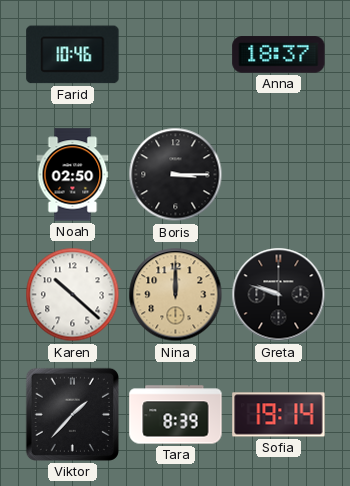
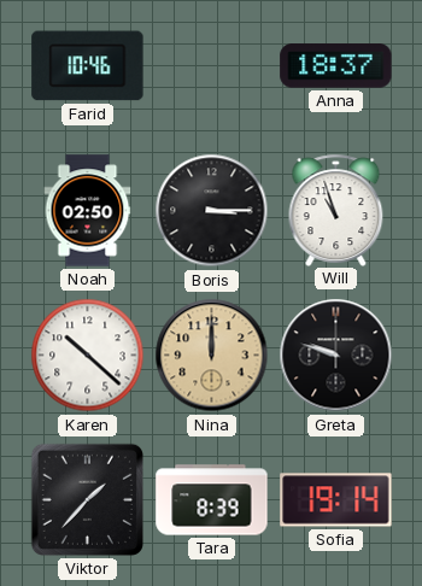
Will: none -> 10:57 (336, 210)
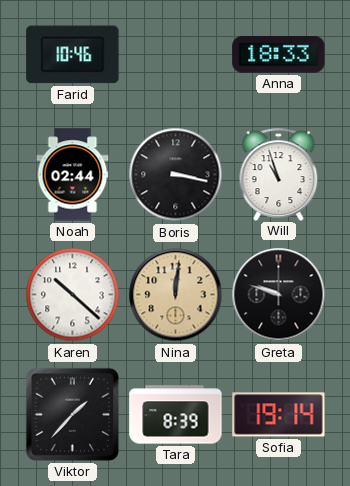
Anna: 18:37 -> 18:33 (279, 55)
Noah: 02:50 -> 02:44 (73, 175)
Boris: 3:15 -> 3:17 (176, 175)
Nina: 12:00 -> 12:01 (176, 295)
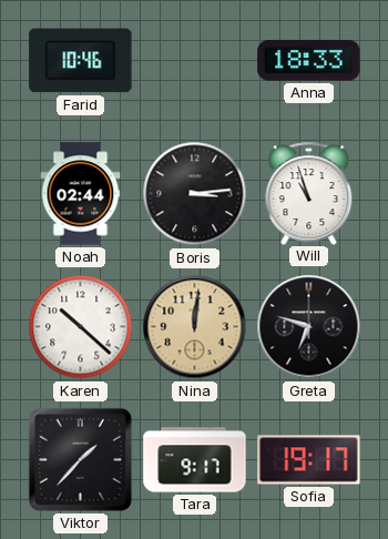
Boris: 3:17 -> 3:14 (195, 194)
Greta: 9:48 -> 6:48 (309, 327)
Tara: 8:39 -> 9:17 (195, 460)
Sofia: 19:14 -> 19:17 (309, 460)
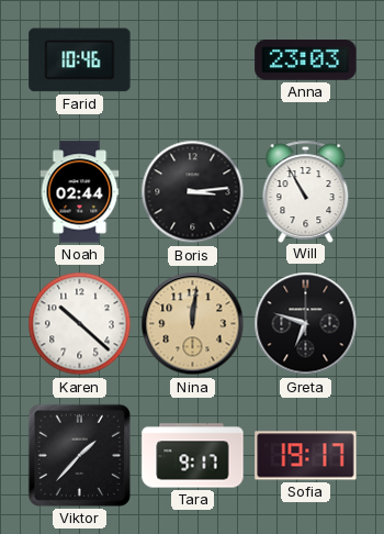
Anna: 18:33 -> 23:03 (306, 60)
Will: 10:57 -> 10:55 (306, 191)
